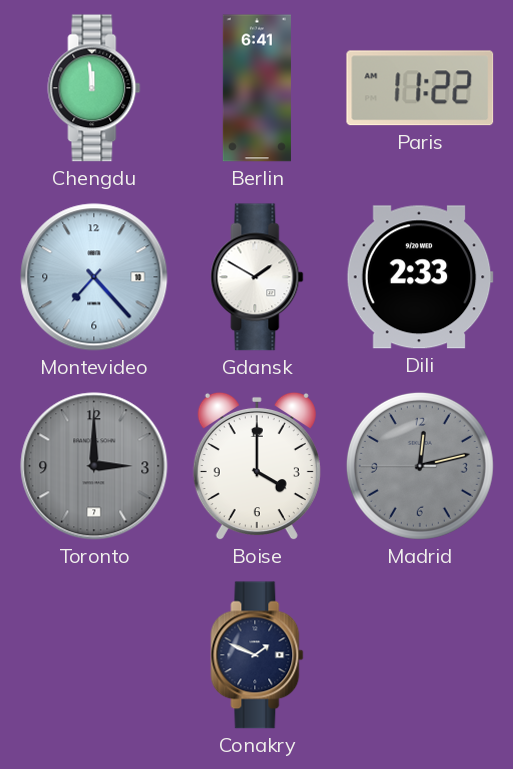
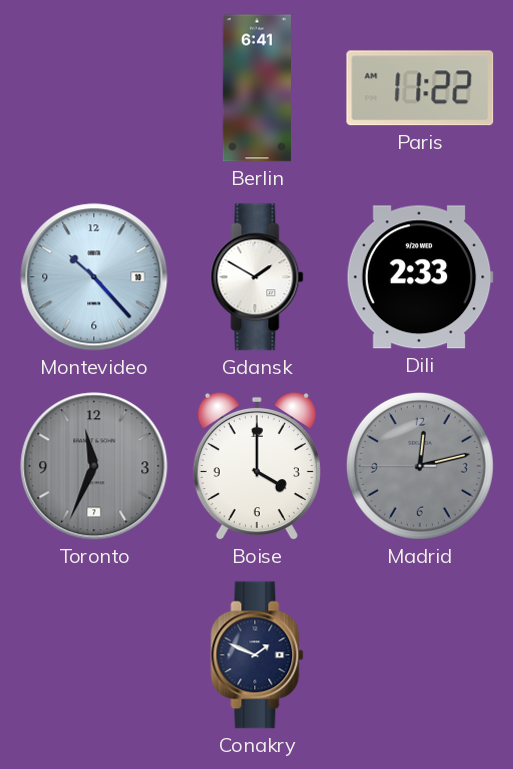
Chengdu: 11:59 -> none (94, 88)
Montevideo: 7:23 -> 10:23 (94, 277)
Toronto: 3:00 -> 11:34 (94, 466)
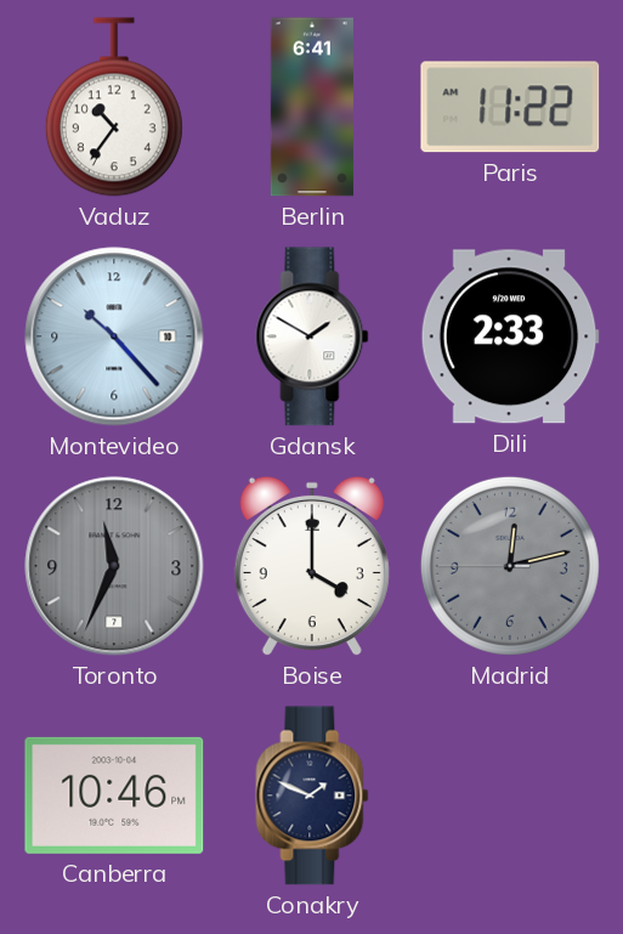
Vaduz: none -> 10:36 (114, 107)
Canberra: none -> 10:46 (114, 796)
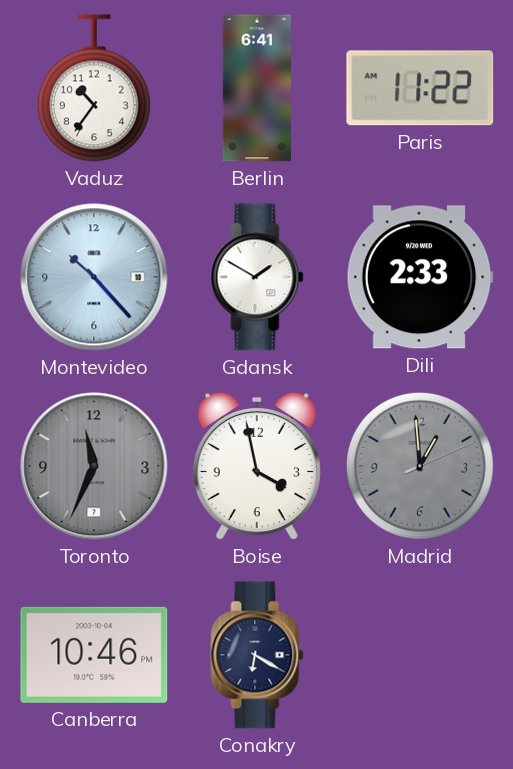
Boise: 4:00 -> 3:58 (257, 466)
Madrid: 12:12 -> 12:59 (420, 466)
Conakry: 1:49 -> 6:20 (257, 655)
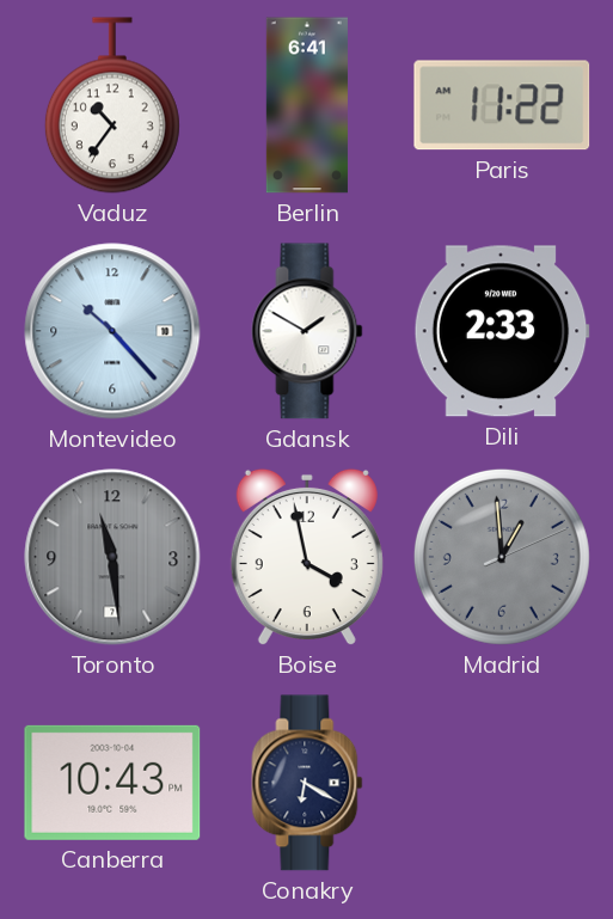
Toronto: 11:34 -> 11:29 (112, 557)
Canberra: 10:46 -> 10:43 (112, 783)
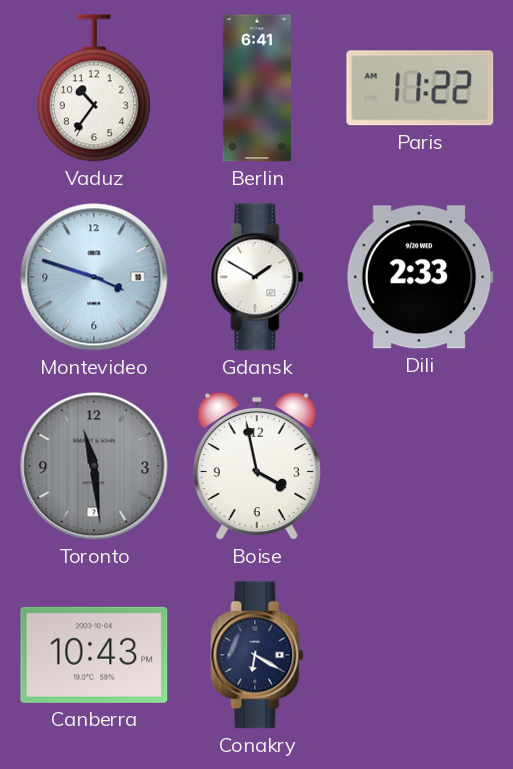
Montevideo: 10:23 -> 3:48 (94, 277)
Madrid: 12:59 -> none (502, 557)
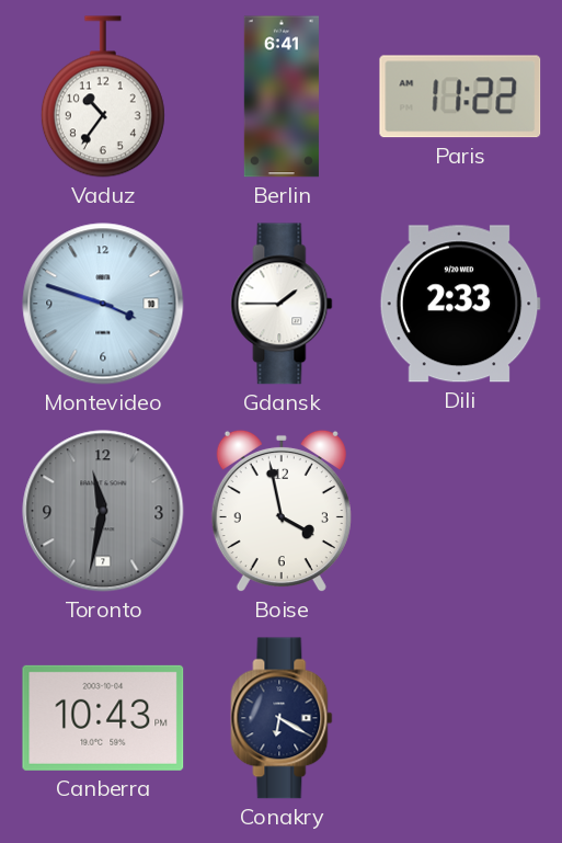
Gdansk: 1:50 -> 1:45 (282, 304)
Toronto: 11:29 -> 11:32 (103, 511)
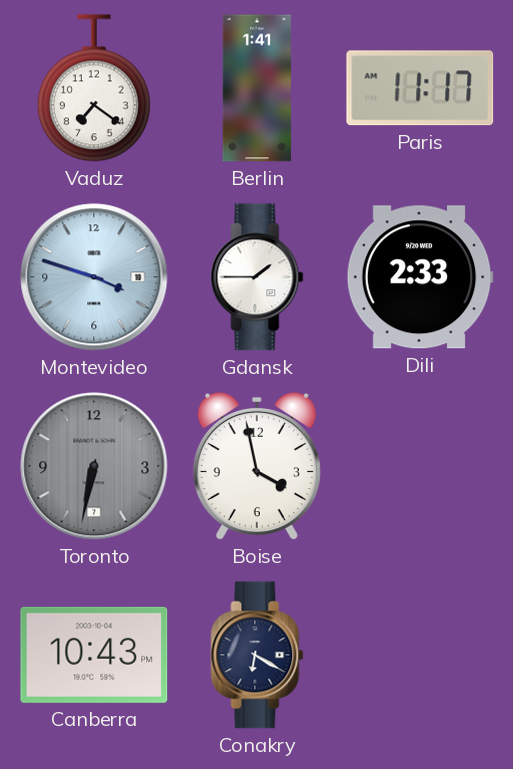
Vaduz: 10:36 -> 7:21 (94, 88)
Berlin: 6:41 -> 1:41 (257, 88)
Paris: 11:22 -> 11:17 (420, 88)
Toronto: 11:32 -> 6:32 (94, 466)
